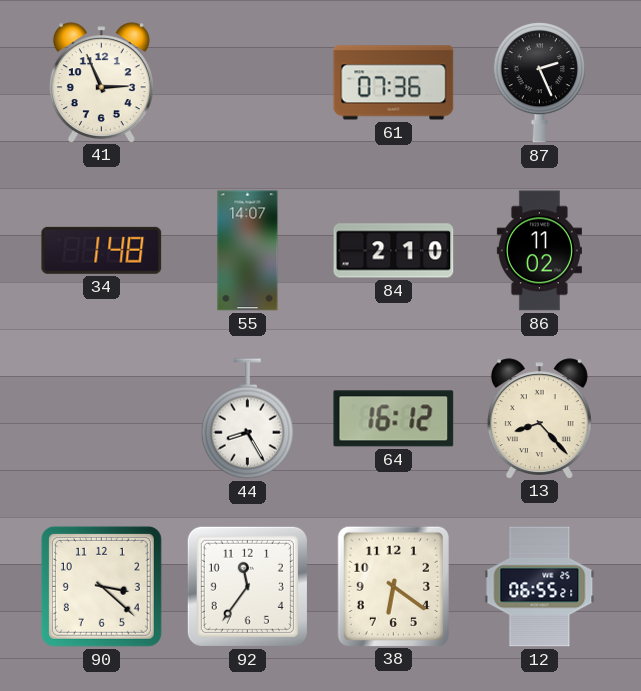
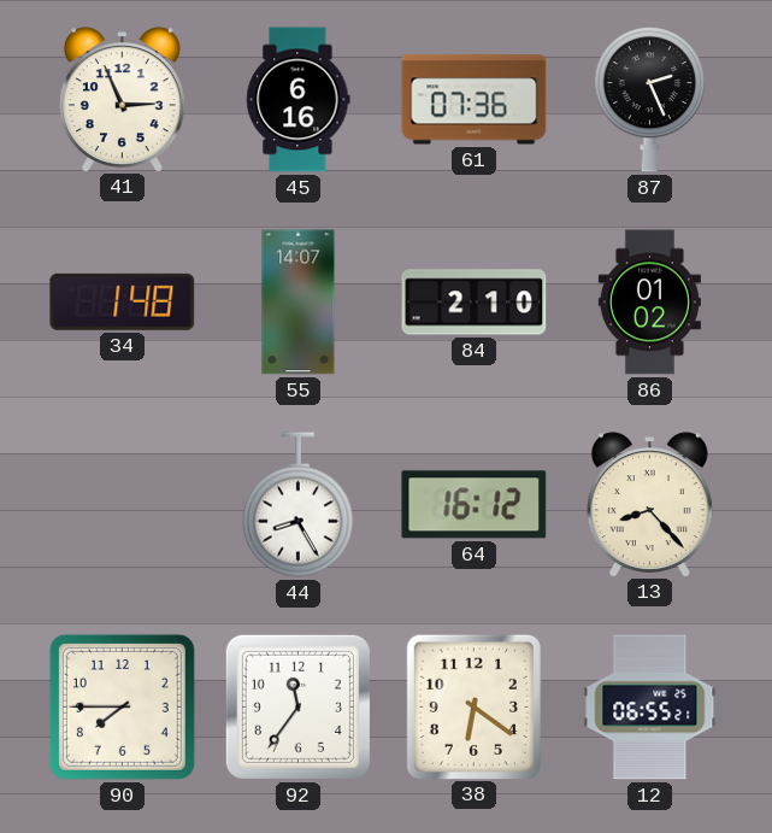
45: none -> 6:16 (299, 100)
86: 11:02 -> 01:02 (649, 303)
90: 3:22 -> 7:45 (122, 706)
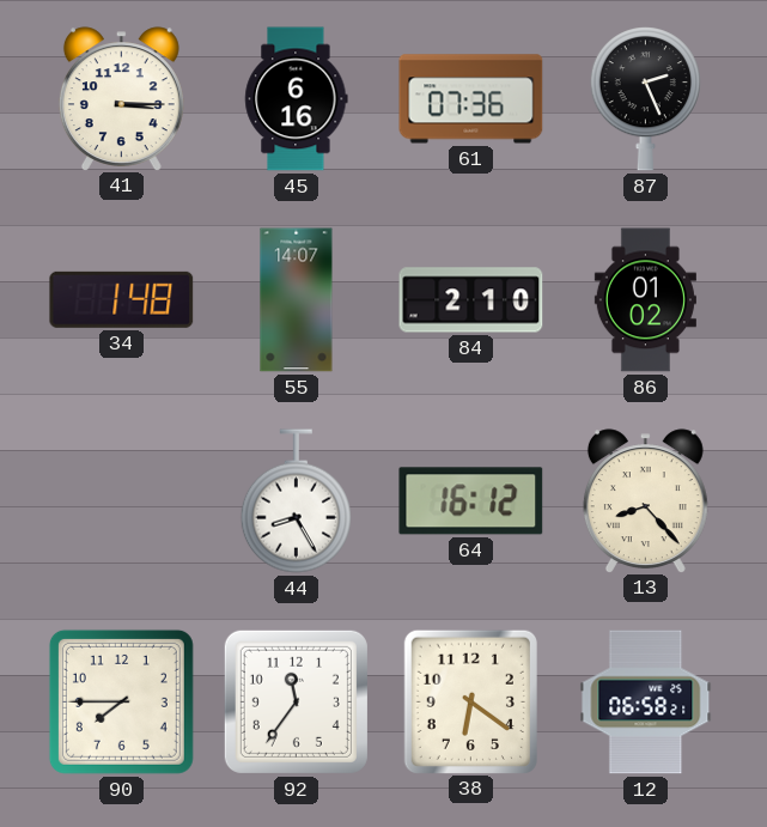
41: 2:56 -> 3:15 (121, 98)
12: 06:55 -> 06:58 (646, 703)
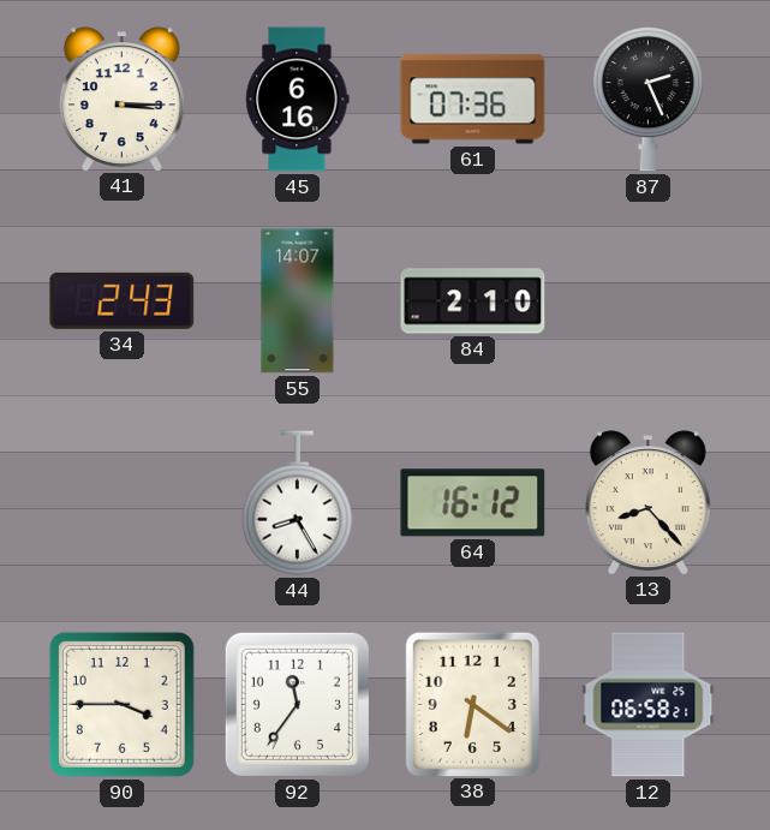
34: 1:48 -> 2:43 (123, 300)
86: 01:02 -> none (645, 300)
90: 7:45 -> 3:45 (121, 704)
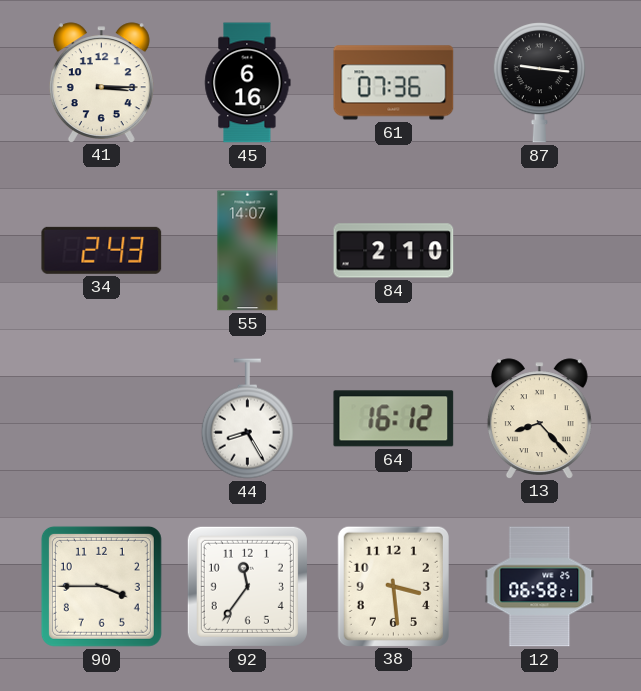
87: 2:26 -> 9:16 (539, 83)
38: 6:21 -> 3:29 (393, 586)
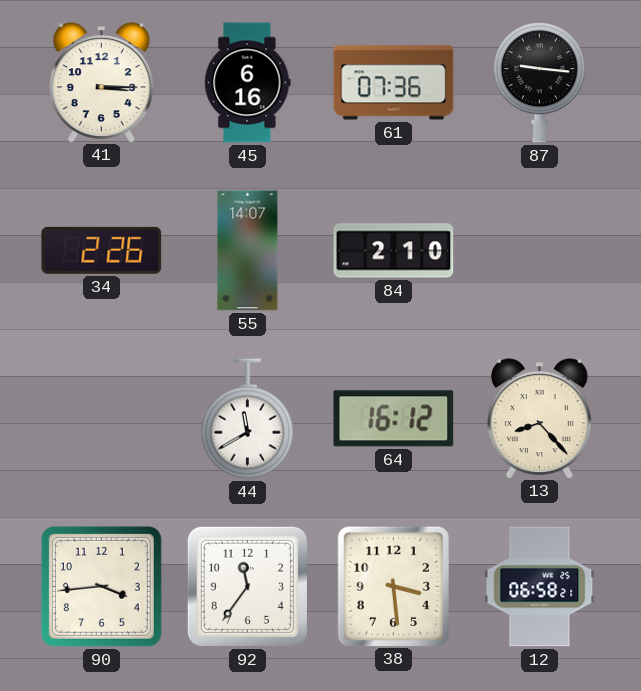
34: 2:43 -> 2:26 (102, 250)
44: 8:25 -> 11:40 (247, 419)
90: 3:45 -> 3:44 (101, 586)
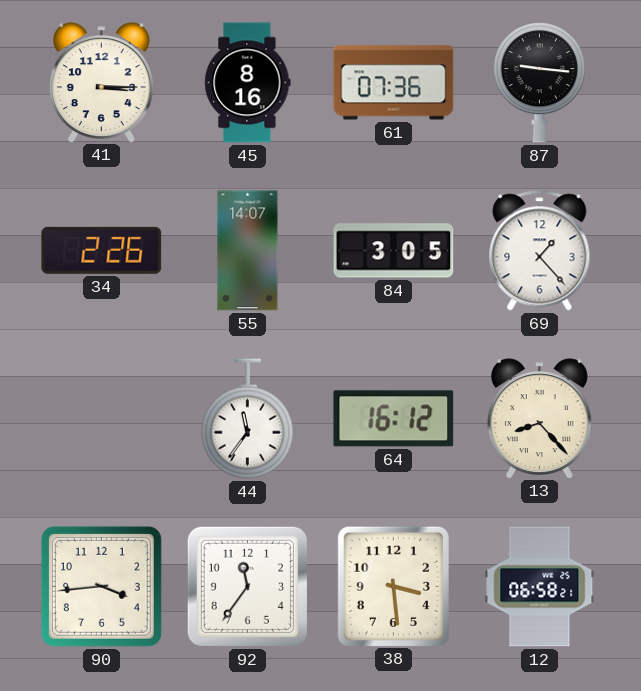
45: 6:16 -> 8:16 (248, 83)
84: 2:10 -> 3:05 (394, 251)
69: none -> 1:23 (540, 251)
44: 11:40 -> 11:36 (247, 419)
